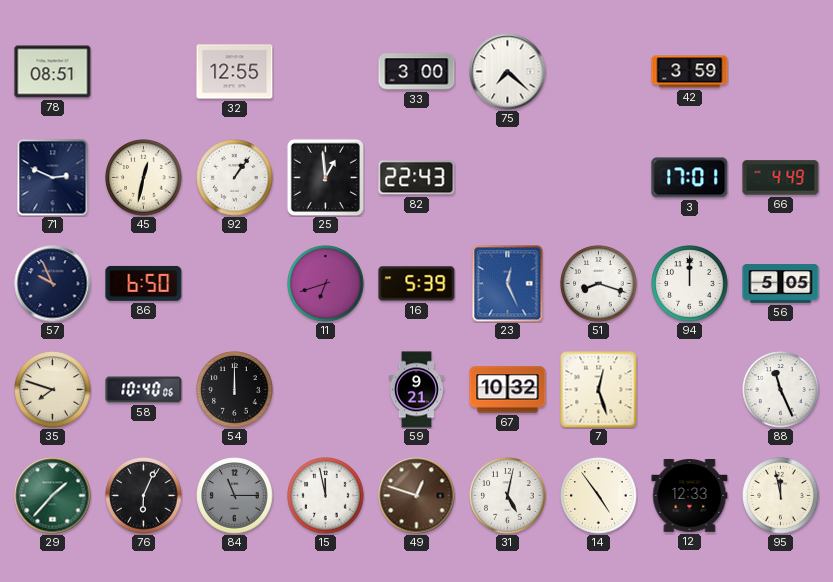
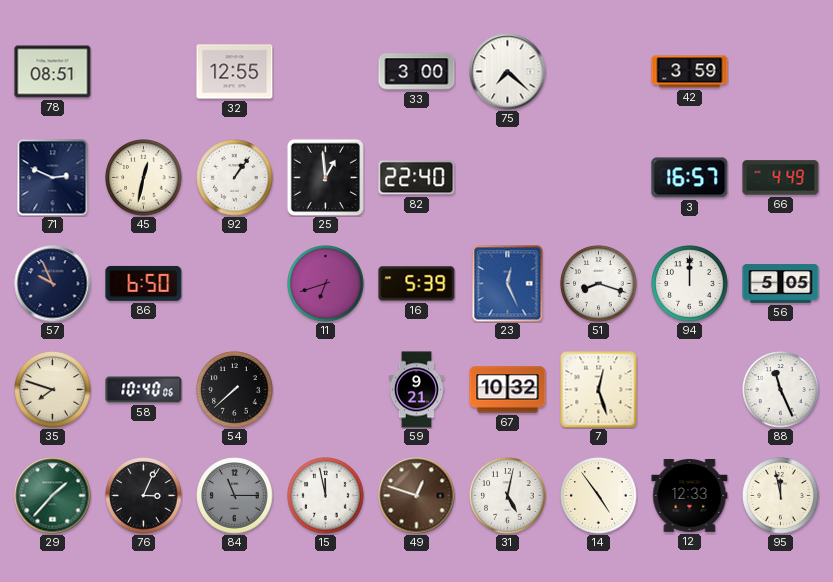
82: 22:43 -> 22:40 (417, 178)
3: 17:01 -> 16:57 (690, 178)
54: 12:00 -> 7:38 (235, 390)
76: 6:04 -> 3:04 (144, 496)
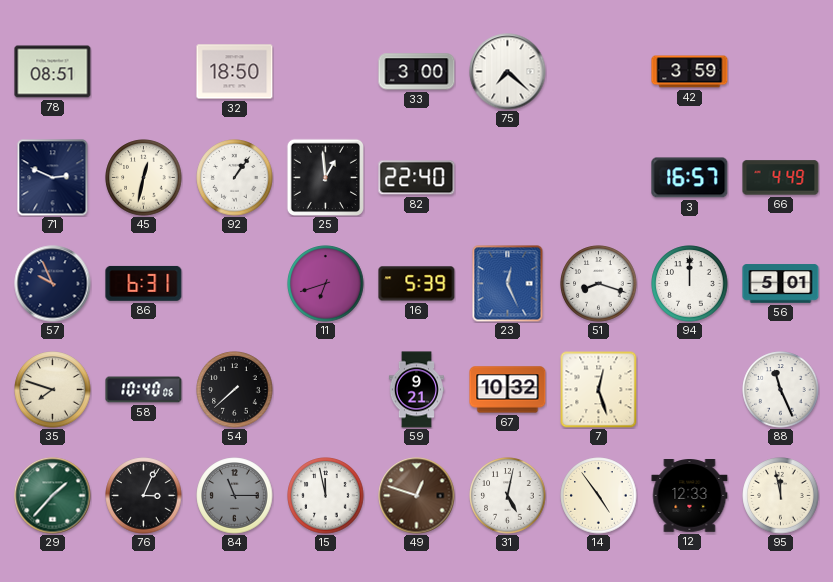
32: 12:55 -> 18:50 (235, 72)
86: 6:50 -> 6:31 (144, 283)
56: 5:05 -> 5:01 (781, 284)
